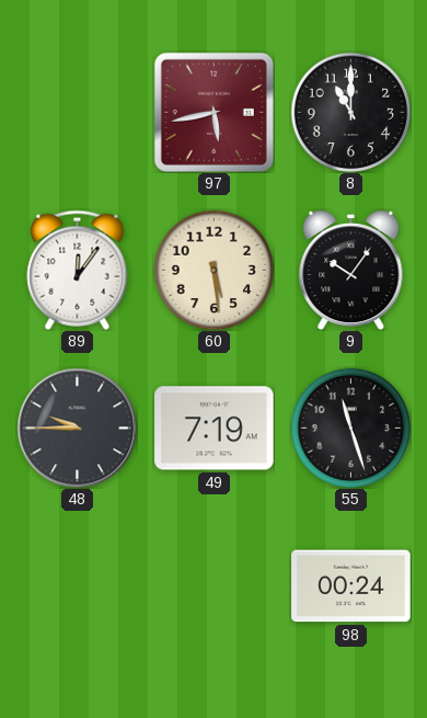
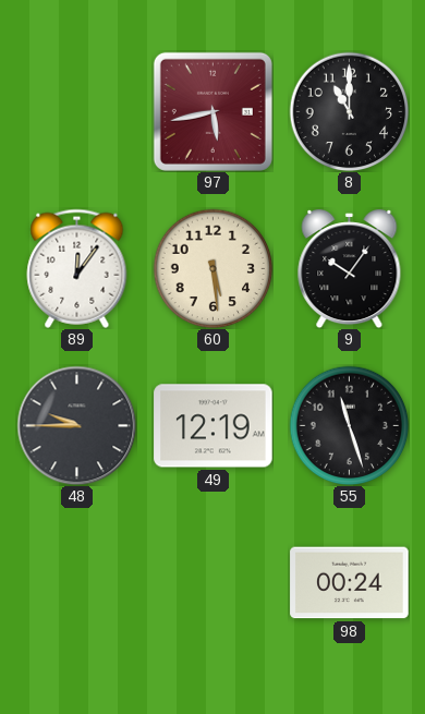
49: 7:19 -> 12:19 (214, 426)
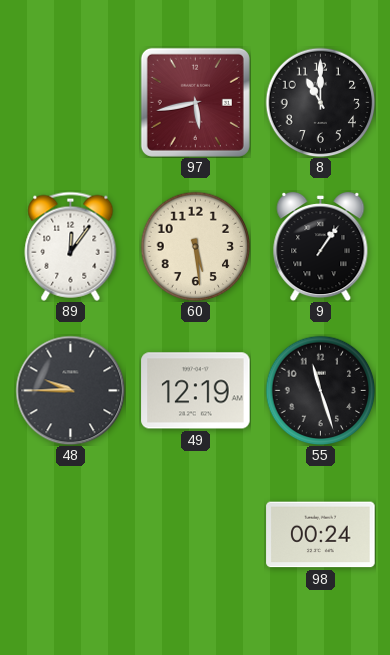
9: 10:06 -> 1:06 (321, 246)
